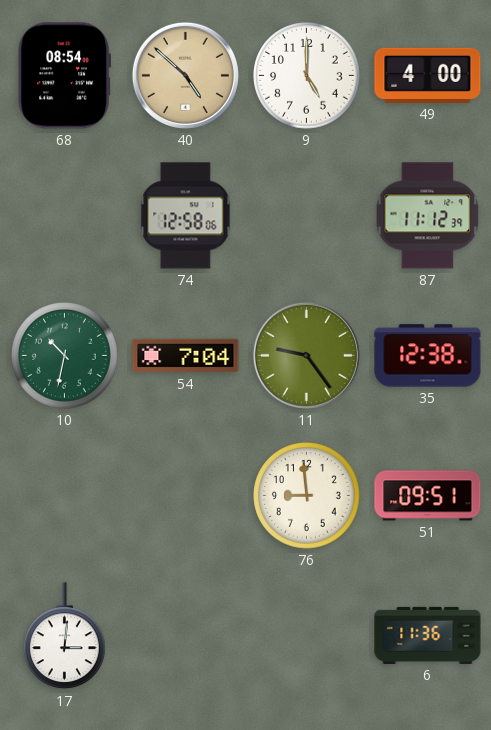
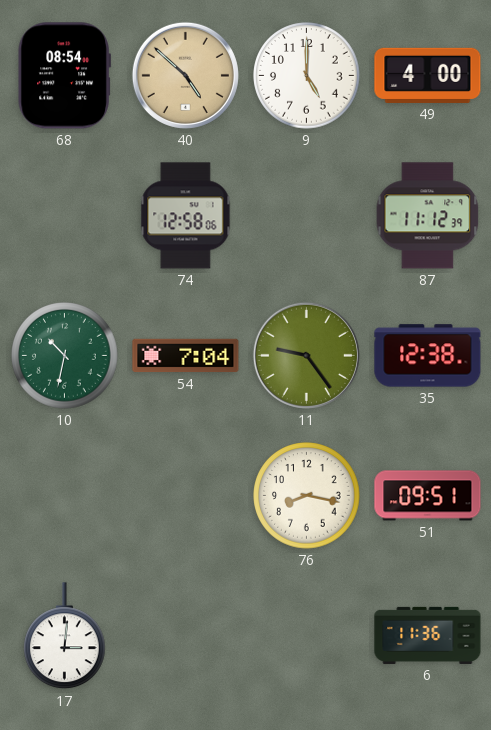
76: 8:59 -> 8:17 (307, 496)
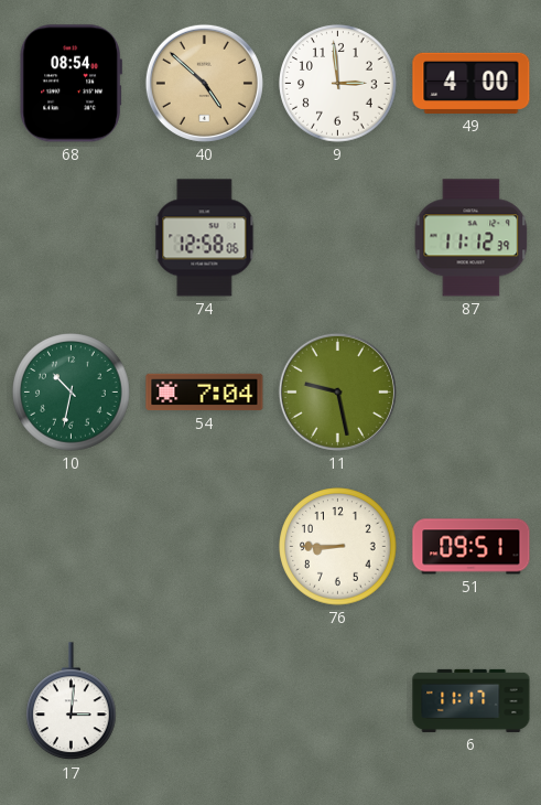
9: 5:00 -> 2:59 (338, 84)
11: 9:24 -> 9:28 (337, 391)
35: 12:38 -> none (428, 356)
76: 8:17 -> 8:45 (338, 547)
6: 11:36 -> 11:17 (472, 700)
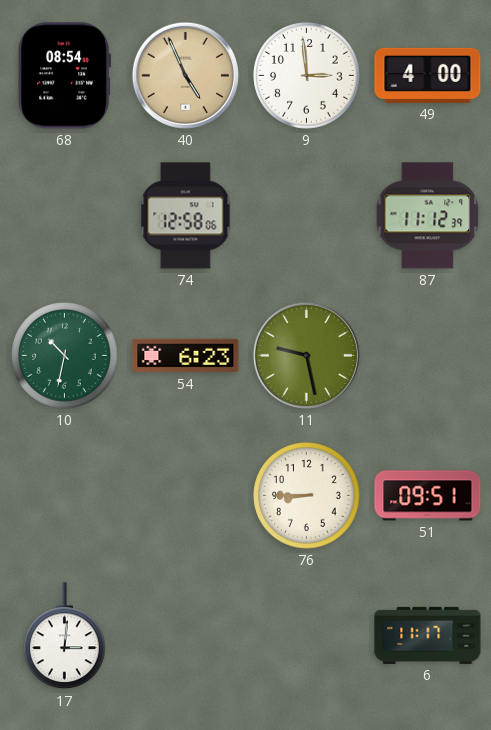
40: 4:52 -> 4:56 (185, 75)
54: 7:04 -> 6:23 (186, 356)
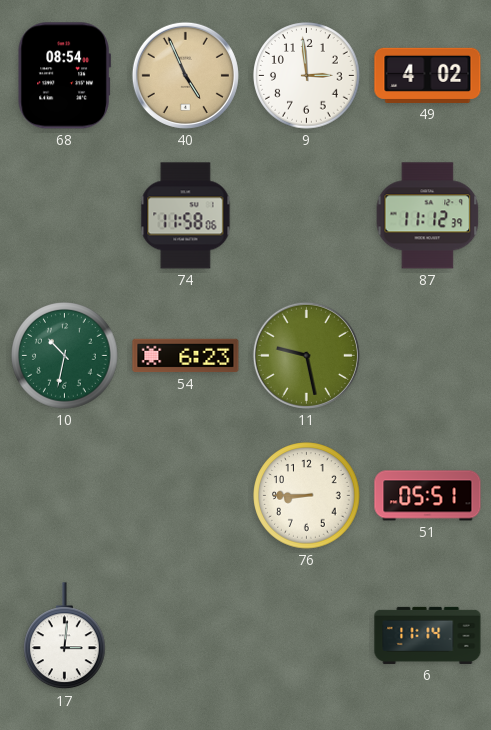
49: 4:00 -> 4:02 (428, 75)
74: 12:58 -> 11:58 (186, 216)
51: 09:51 -> 05:51 (428, 496)
6: 11:17 -> 11:14 (428, 635)
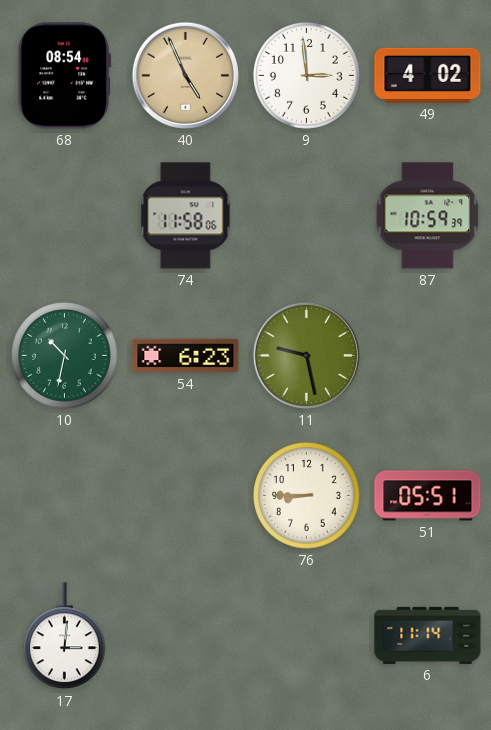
87: 11:12 -> 10:59 (428, 216)
